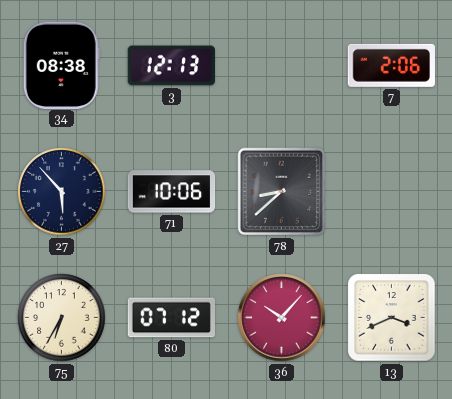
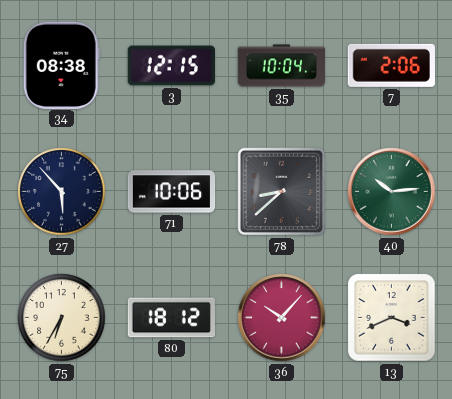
3: 12:13 -> 12:15 (172, 66)
35: none -> 10:04 (282, 66)
40: none -> 10:14 (392, 192)
80: 07:12 -> 18:12 (171, 318)
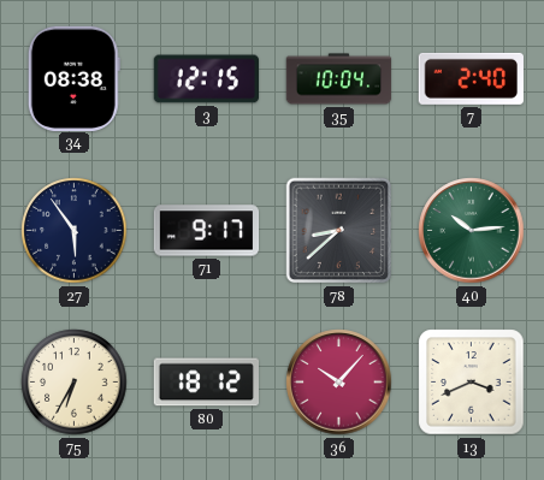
7: 2:06 -> 2:40 (471, 78)
27: 5:53 -> 5:54 (75, 231)
71: 10:06 -> 9:17 (207, 231)
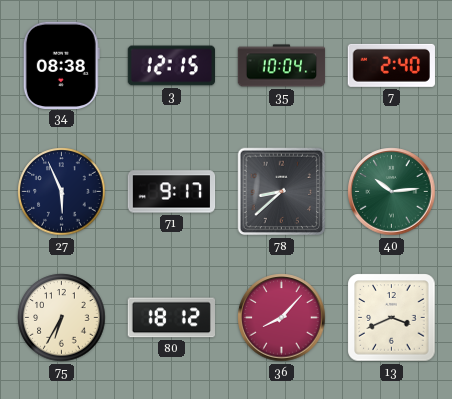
27: 5:54 -> 5:56 (62, 192)
36: 10:07 -> 8:07 (282, 318)
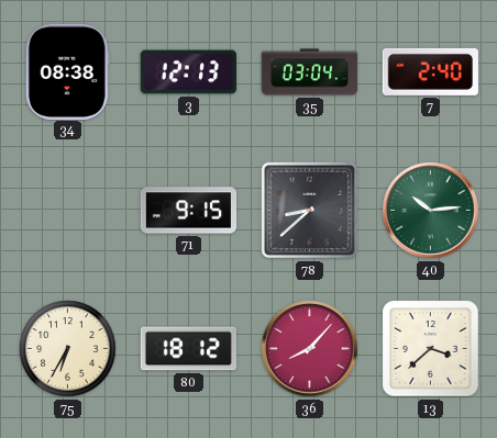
3: 12:15 -> 12:13 (189, 72)
35: 10:04 -> 03:04 (310, 72)
27: 5:56 -> none (62, 192)
71: 9:17 -> 9:15 (189, 211)
13: 3:41 -> 3:38 (431, 349)
